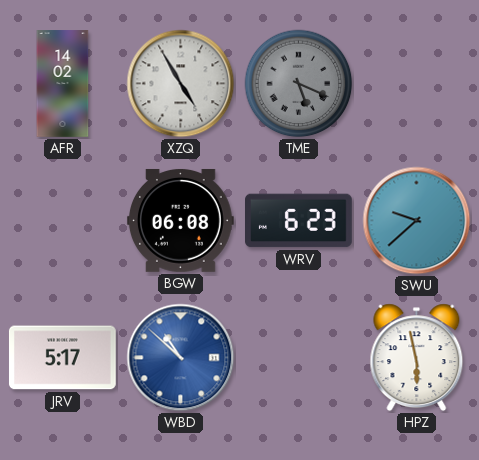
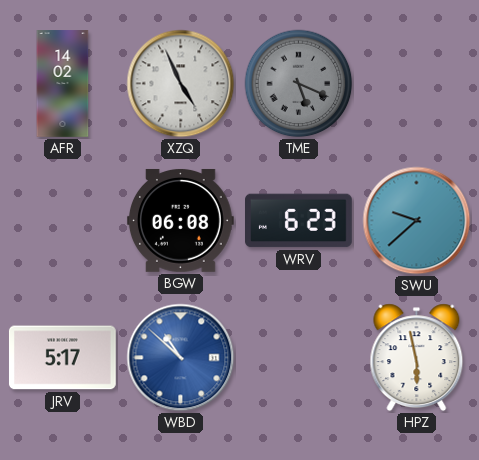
XZQ: 4:55 -> 4:56 (181, 84)
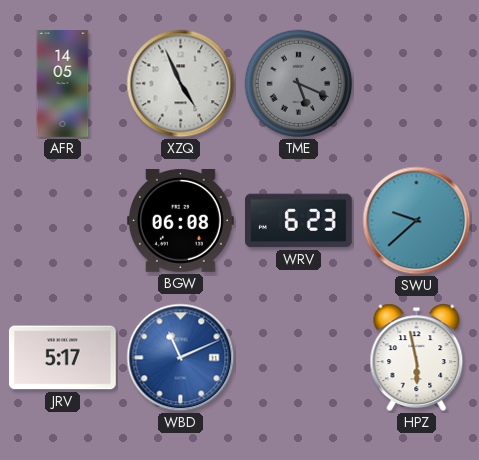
AFR: 14:02 -> 14:05 (63, 84)
WBD: 10:52 -> 11:11 (181, 358)
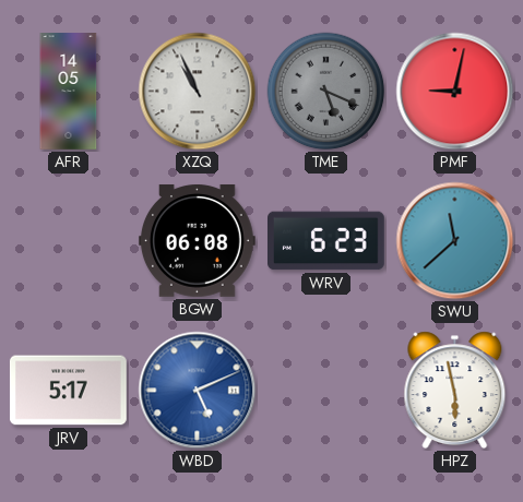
XZQ: 4:56 -> 10:56 (198, 92)
PMF: none -> 9:02 (455, 92)
SWU: 9:38 -> 11:38 (455, 241)
WBD: 11:11 -> 5:11 (198, 391)
